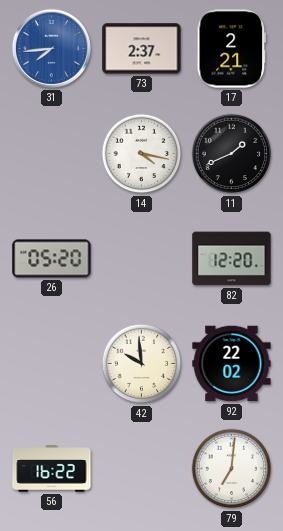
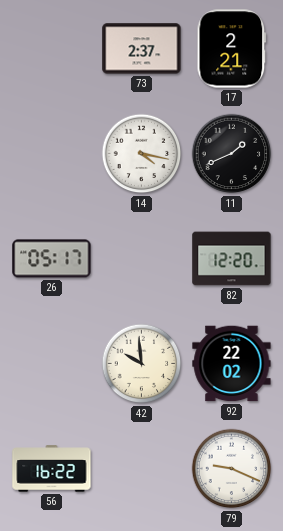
31: 7:44 -> none (51, 48)
26: 05:20 -> 05:17 (52, 259)
79: 7:01 -> 9:19 (232, 469)
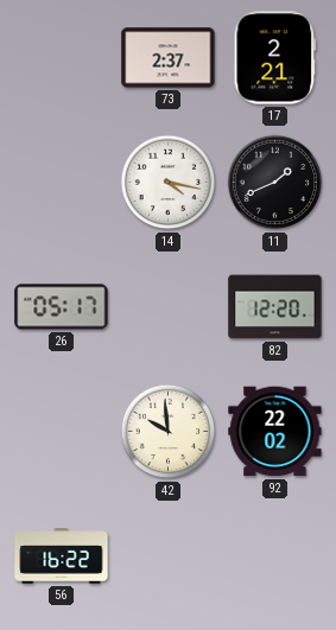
79: 9:19 -> none (232, 469)
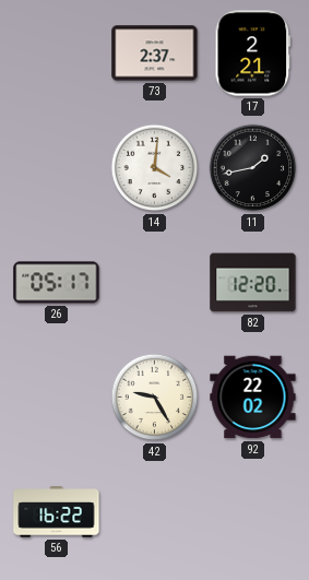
14: 4:17 -> 4:01 (155, 168)
11: 1:41 -> 1:43 (253, 168)
42: 9:59 -> 9:25 (155, 398)
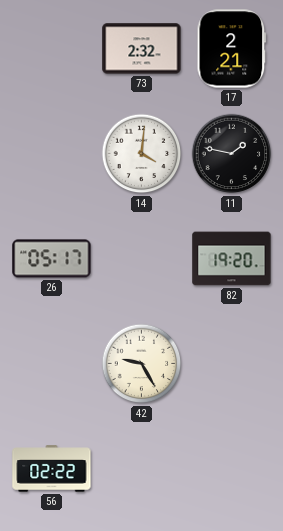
73: 2:37 -> 2:32 (142, 49)
11: 1:43 -> 1:47 (232, 154)
82: 12:20 -> 19:20 (232, 259)
92: 22:02 -> none (253, 398)
56: 16:22 -> 02:22 (52, 469)
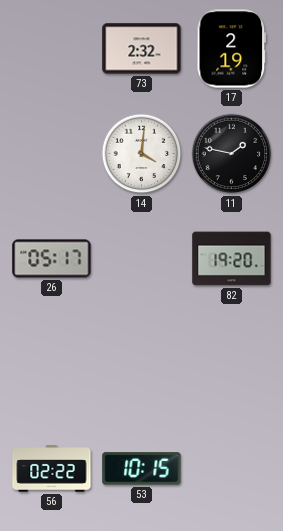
17: 2:21 -> 2:19 (232, 49)
42: 9:25 -> none (142, 364)
53: none -> 10:15 (142, 469)
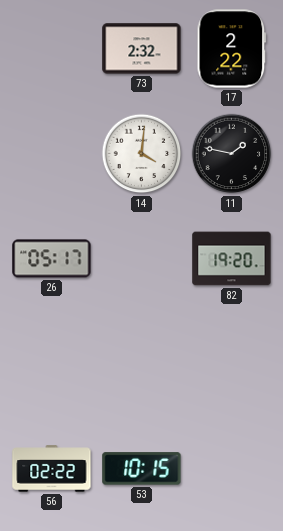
17: 2:19 -> 2:22 (232, 49)
